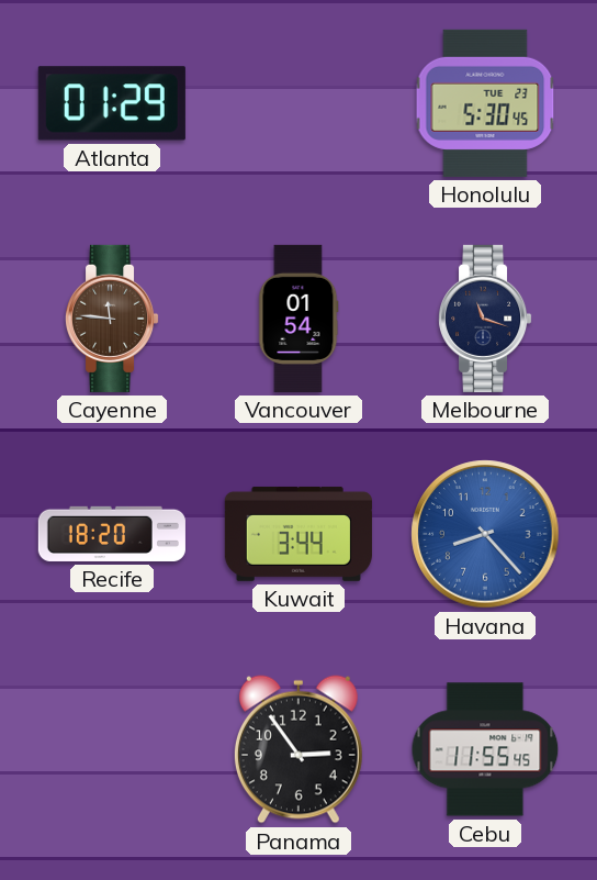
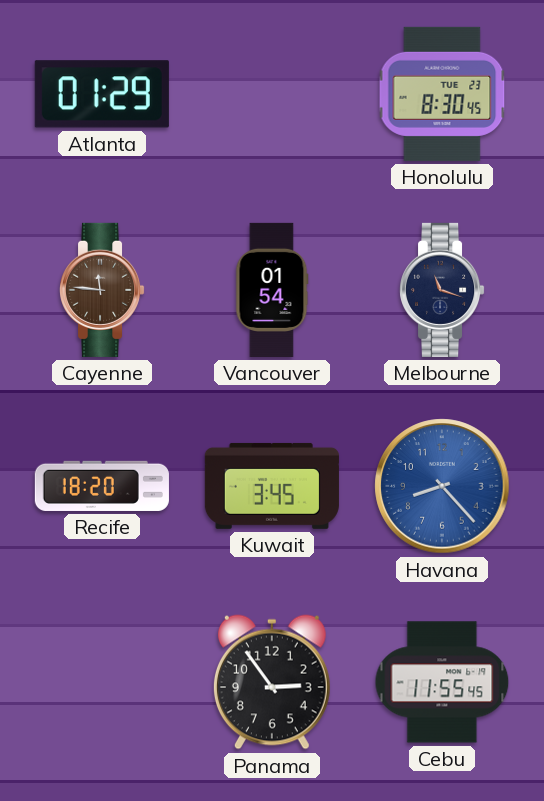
Honolulu: 5:30 -> 8:30 (442, 94)
Kuwait: 3:44 -> 3:45 (272, 486)
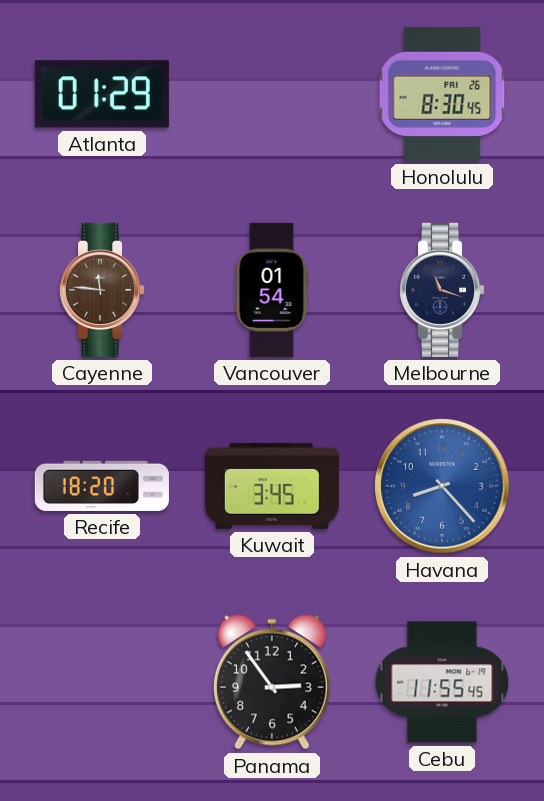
Honolulu date: TUE 23 -> FRI 26 (442, 94)
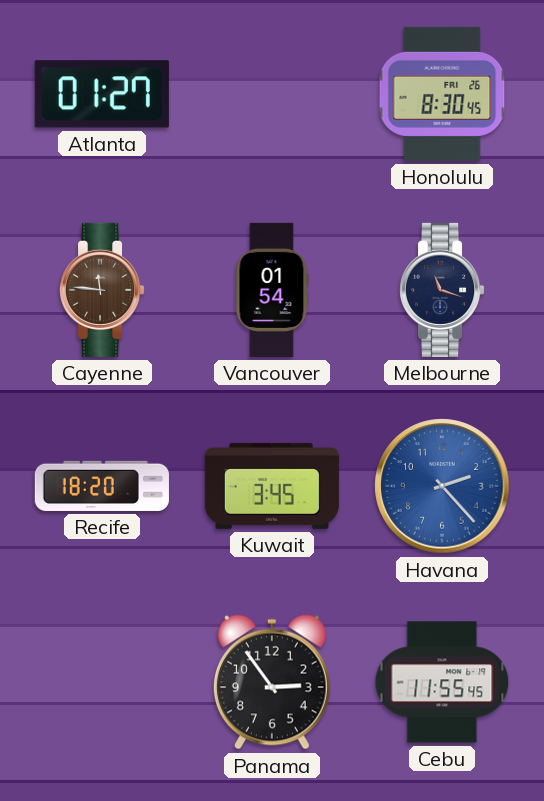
Atlanta: 01:29 -> 01:27 (102, 94)
Havana: 8:23 -> 2:23 (442, 486)
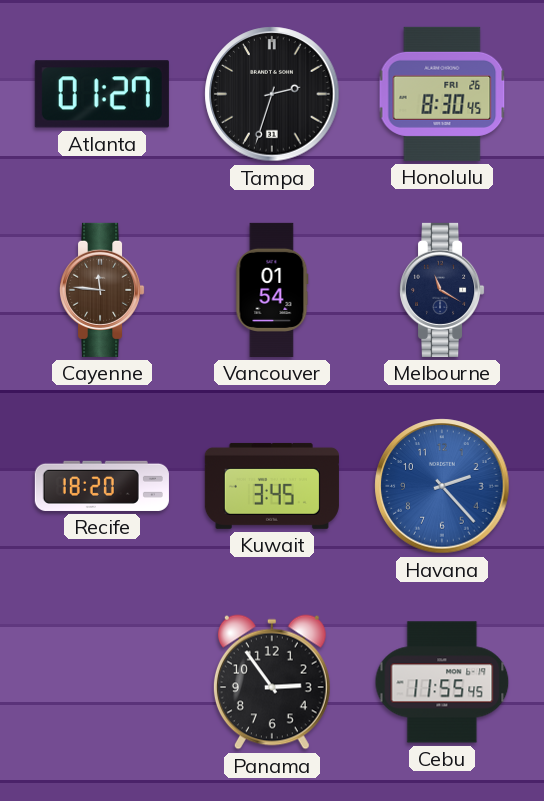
Tampa: none -> 2:33 (272, 94)
Melbourne: 11:18 -> 11:20 (443, 290)
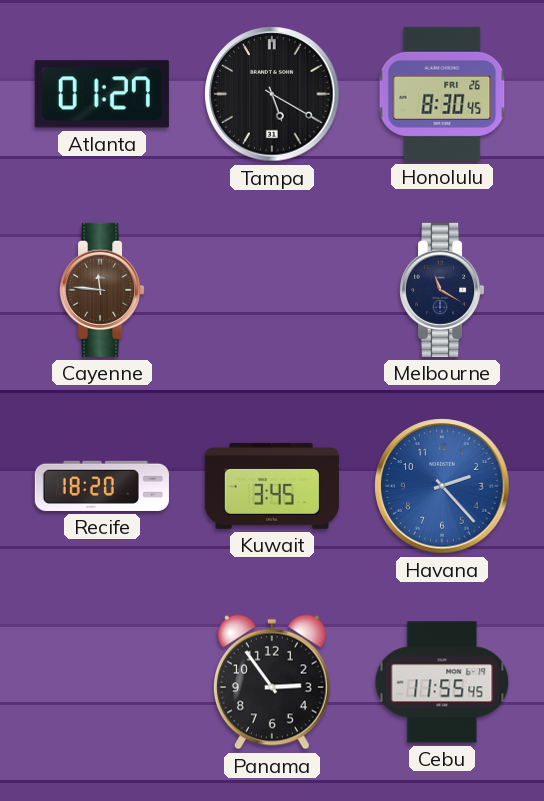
Tampa: 2:33 -> 5:20 (272, 94)
Vancouver: 01:54 -> none (272, 290)
